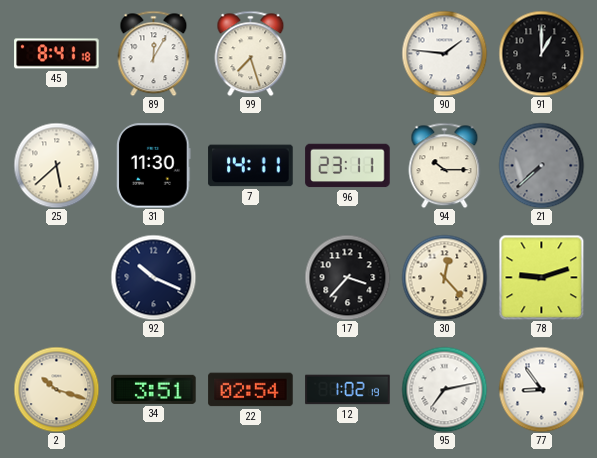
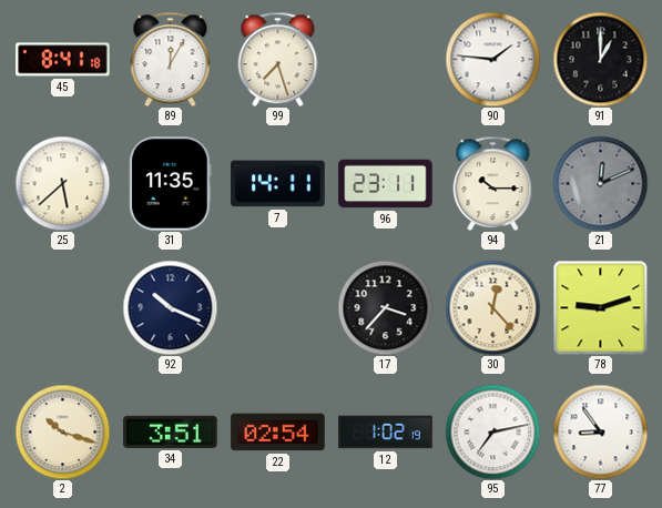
31: 11:30 -> 11:35 (171, 184)
21: 7:38 -> 12:11 (600, 183)
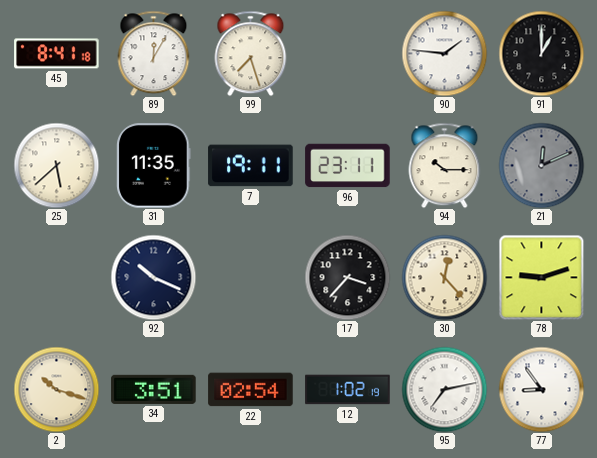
7: 14:11 -> 19:11 (251, 166)
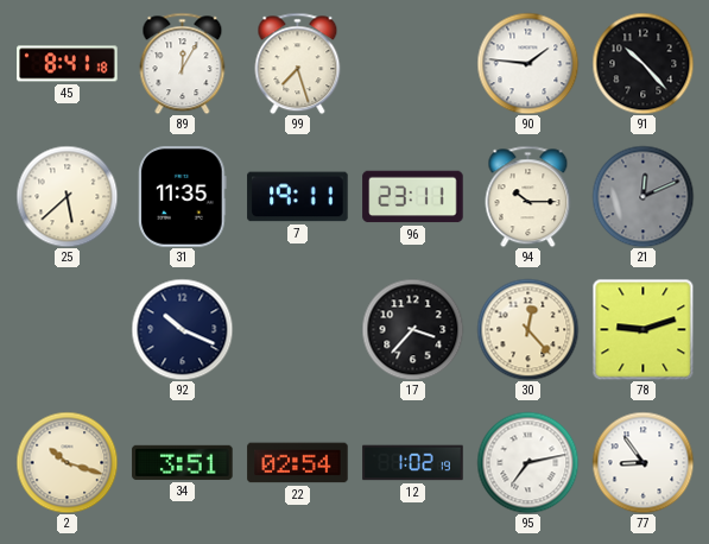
91: 1:00 -> 10:23 (642, 63)
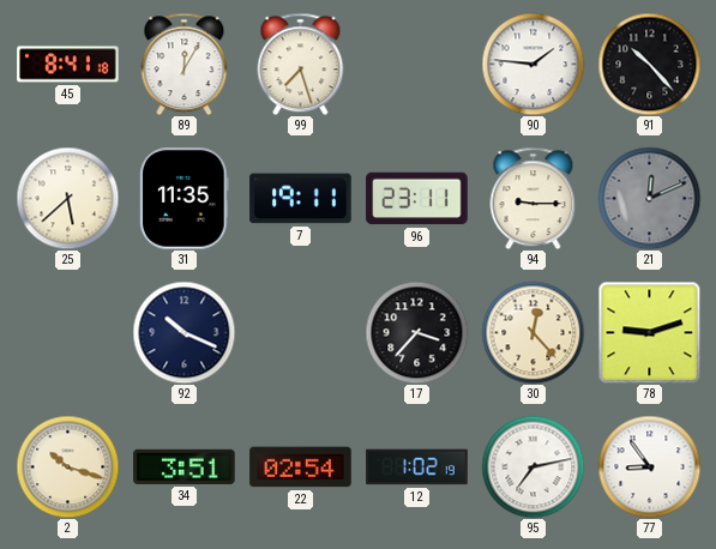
94: 10:15 -> 9:15 (534, 198)
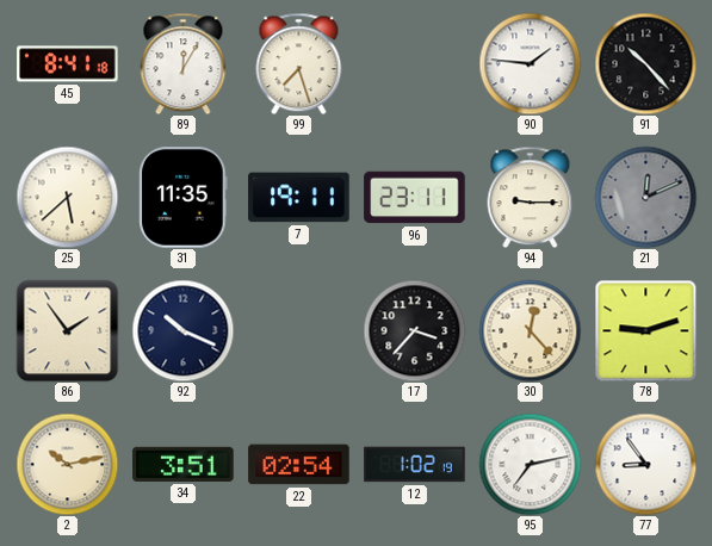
86: none -> 1:54 (67, 330)
2: 10:18 -> 10:13 (67, 464)
